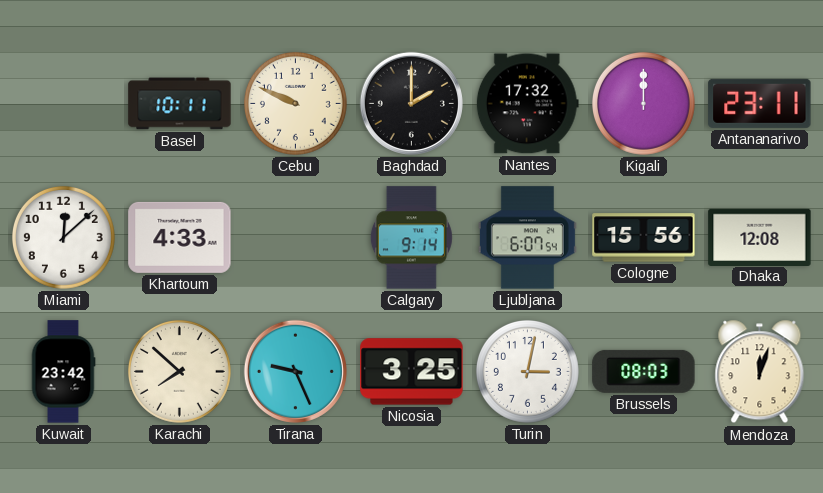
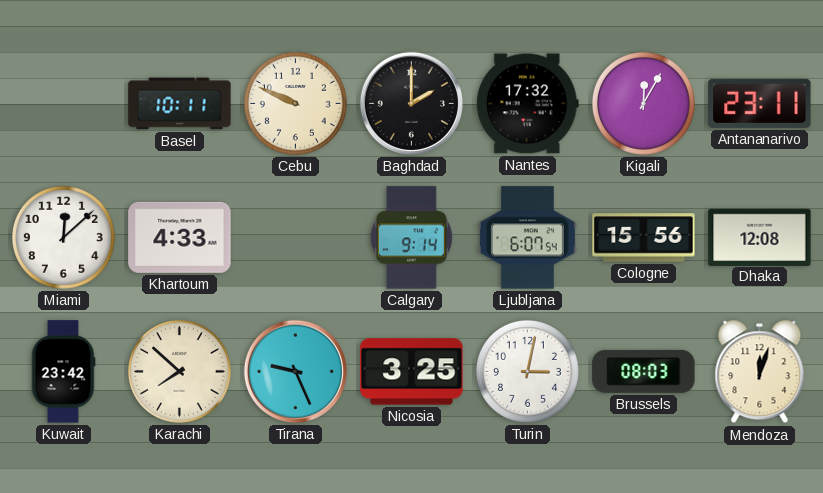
Kigali: 12:00 -> 12:05 (643, 103)
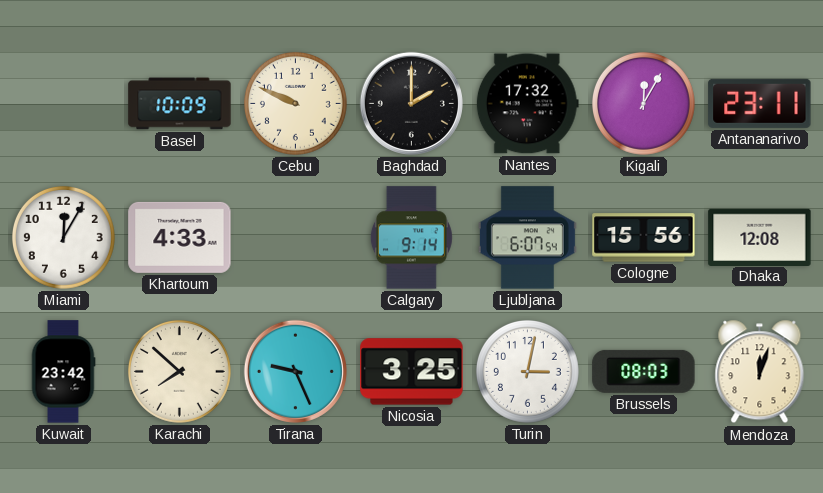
Basel: 10:11 -> 10:09 (180, 104)
Miami: 12:08 -> 12:05 (63, 237)
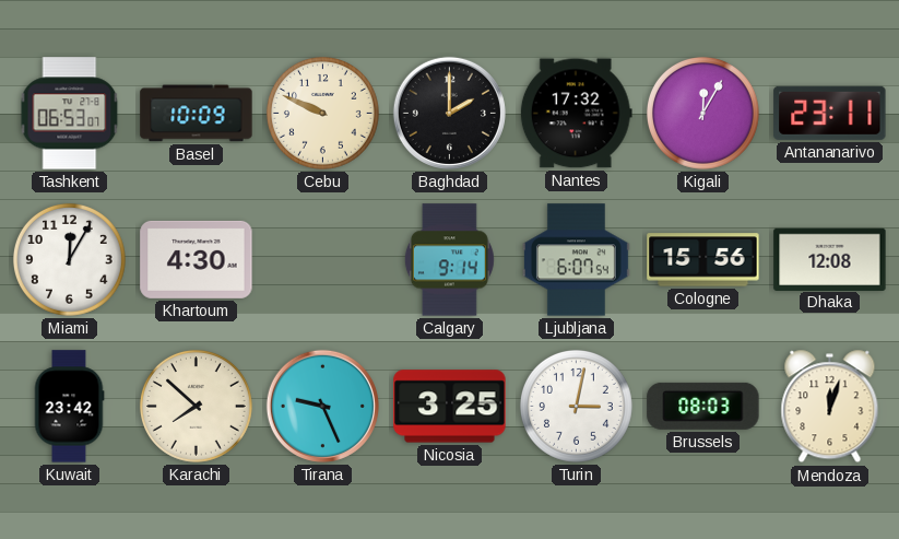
Tashkent: none -> 06:53 (70, 114)
Khartoum: 4:33 -> 4:30 (197, 259)
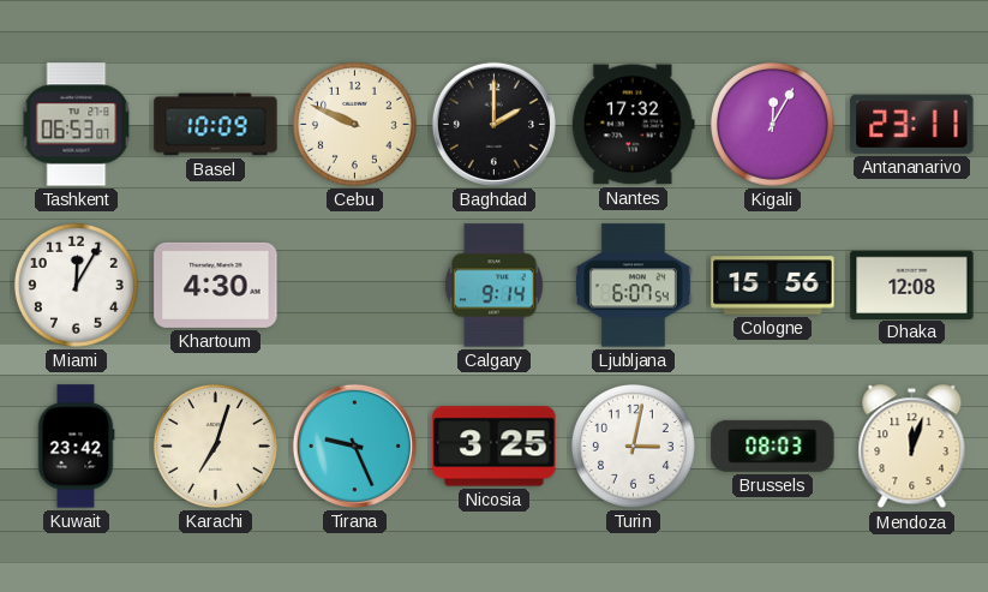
Karachi: 7:52 -> 7:03 (215, 446)
